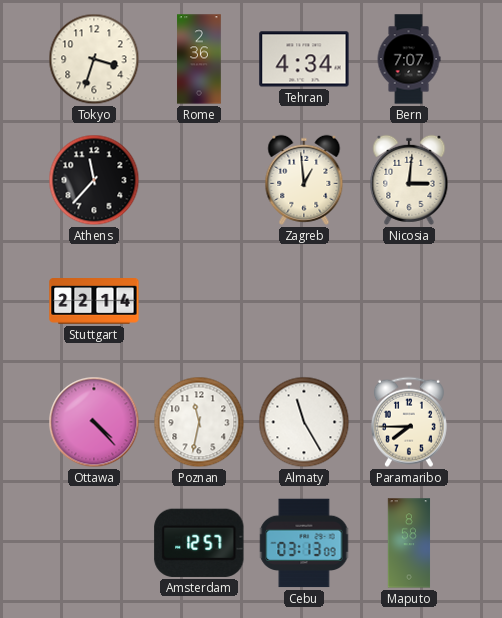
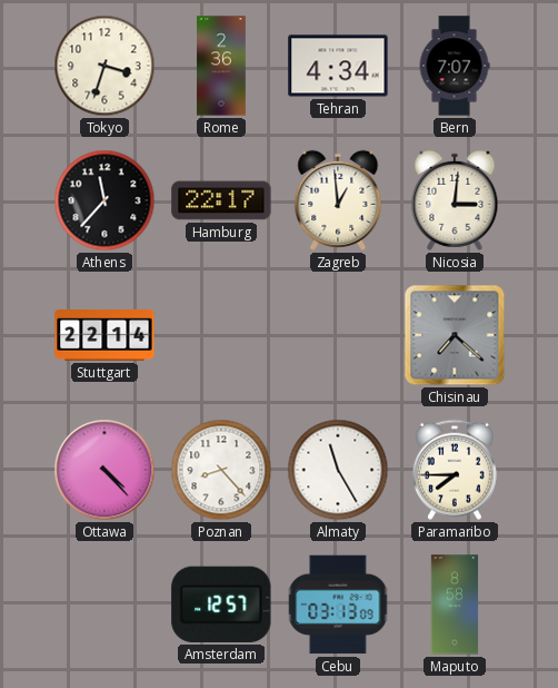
Hamburg: none -> 22:17 (221, 200)
Chisinau: none -> 7:22 (455, 335)
Poznan: 11:32 -> 8:23 (221, 470)
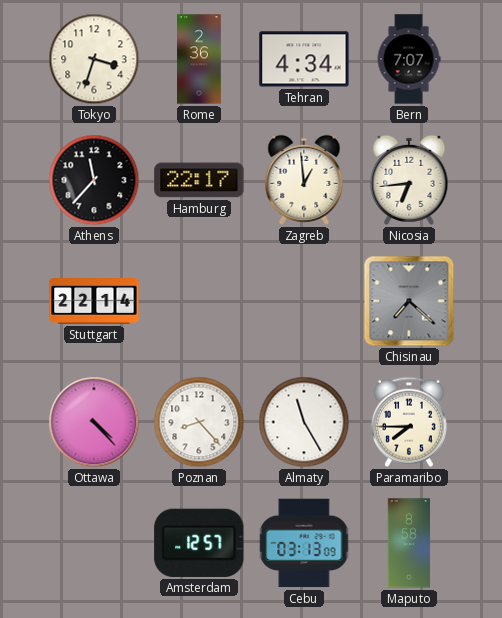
Nicosia: 3:01 -> 6:44 (409, 180)
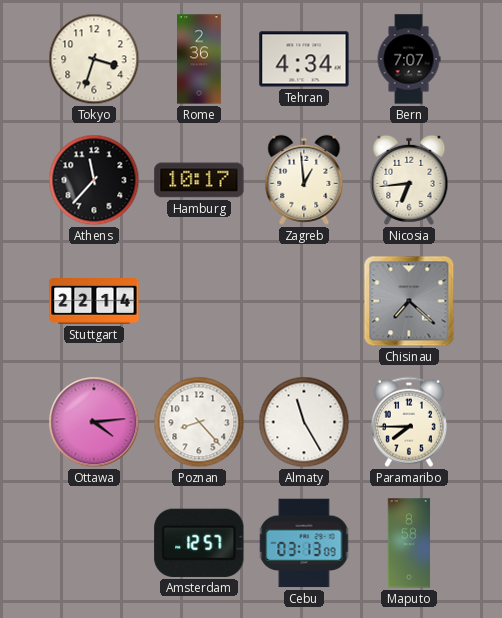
Hamburg: 22:17 -> 10:17 (199, 180)
Ottawa: 4:23 -> 4:14 (94, 422)
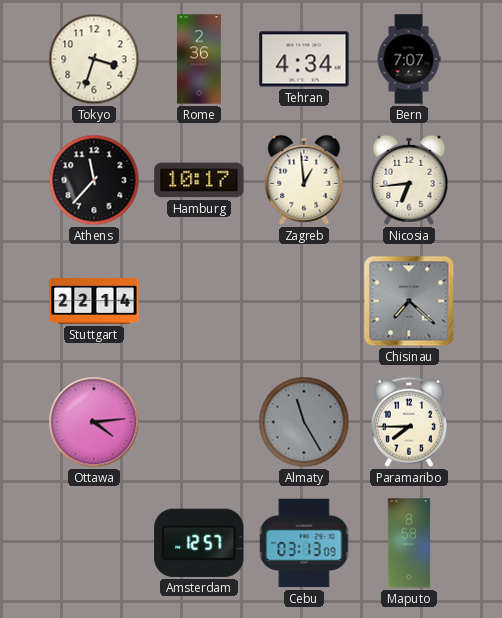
Poznan: 8:23 -> none (199, 422)
Almaty dial: white -> grey (304, 422)
